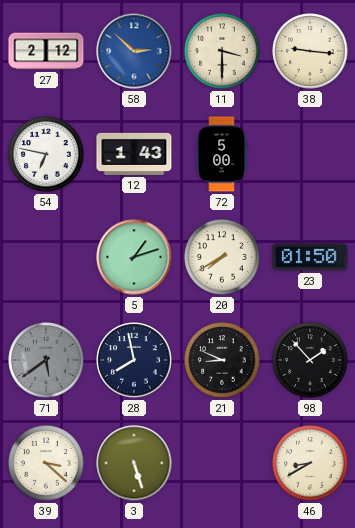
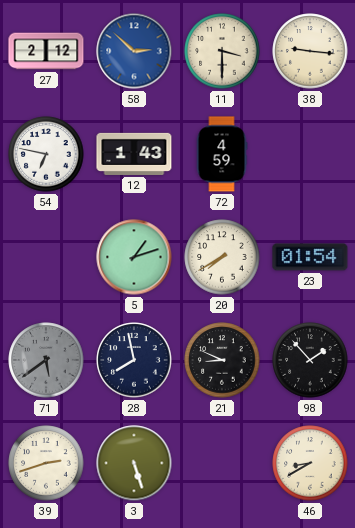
72: 5:00 -> 4:59 (222, 154)
23: 01:50 -> 01:54 (310, 257)
39: 3:22 -> 2:42 (46, 463)
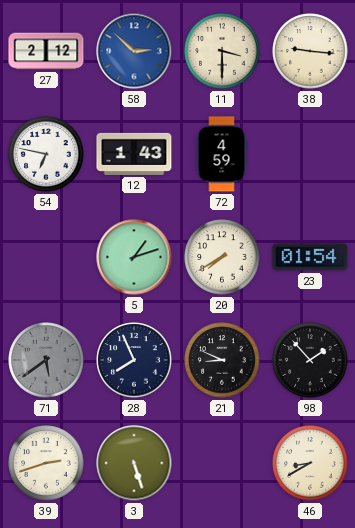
28: 7:58 -> 7:56 (134, 360)
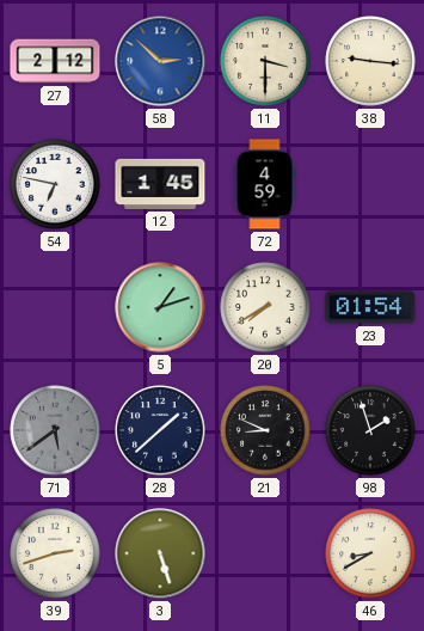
12: 1:43 -> 1:45 (160, 184)
28: 7:56 -> 1:38 (160, 430)
98: 1:53 -> 1:57 (370, 430)
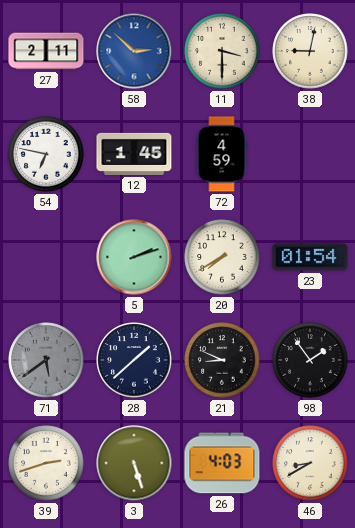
27: 2:12 -> 2:11 (46, 51)
38: 9:16 -> 9:02 (310, 51)
5: 1:12 -> 2:12 (134, 257)
98: 1:57 -> 1:54 (310, 360)
26: none -> 4:03 (222, 463)
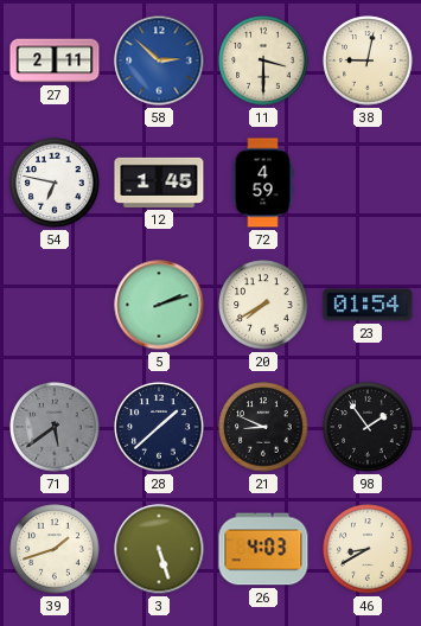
39: 2:42 -> 1:42 (55, 549)
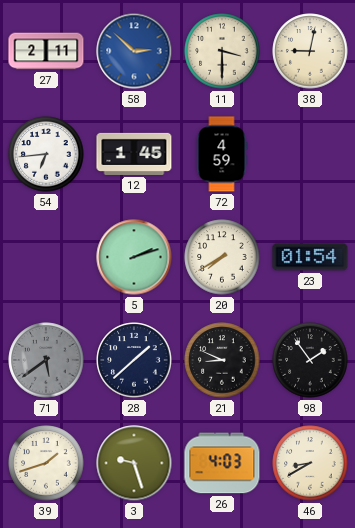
54: 6:47 -> 6:44 (46, 154)
3: 5:27 -> 9:27 (134, 463)
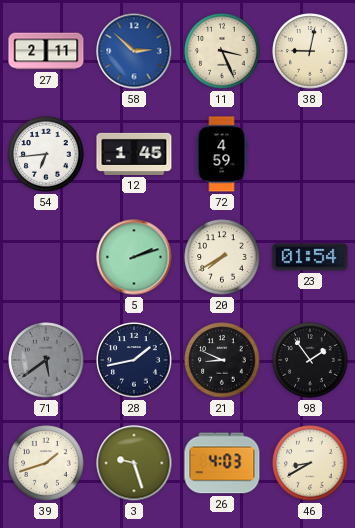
11: 3:30 -> 3:26 (222, 51)
28: 1:38 -> 1:43 (134, 360)
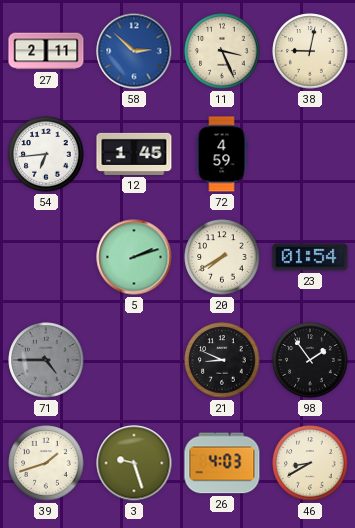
71: 5:39 -> 4:45 (46, 360)
28: 1:43 -> none (134, 360)
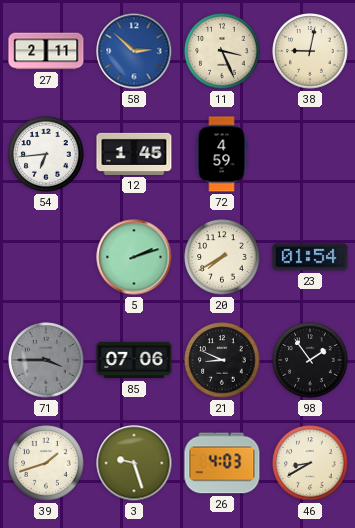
71: 4:45 -> 3:45 (46, 360)
85: none -> 07:06 (134, 360)
